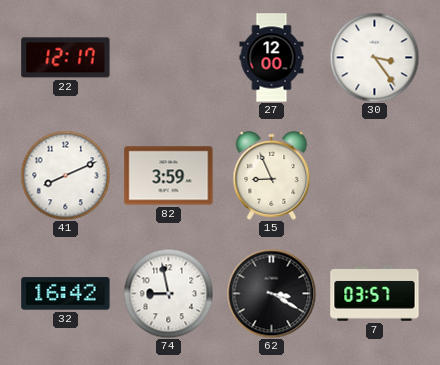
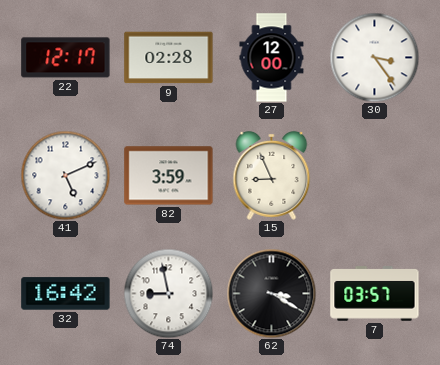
9: none -> 02:28 (169, 58)
41: 8:11 -> 5:11 (65, 175)
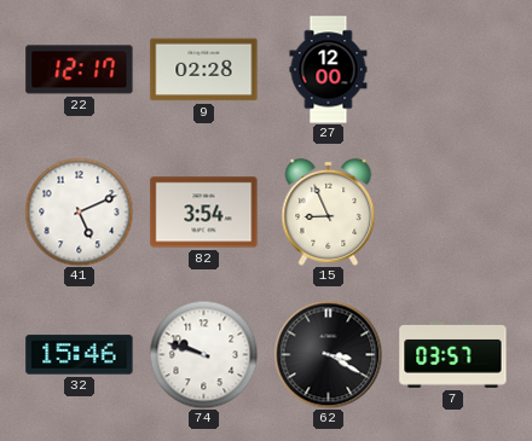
30: 3:24 -> none (374, 57)
82: 3:59 -> 3:54 (204, 213)
32: 16:42 -> 15:46 (80, 355)
74: 8:58 -> 9:48 (203, 354)
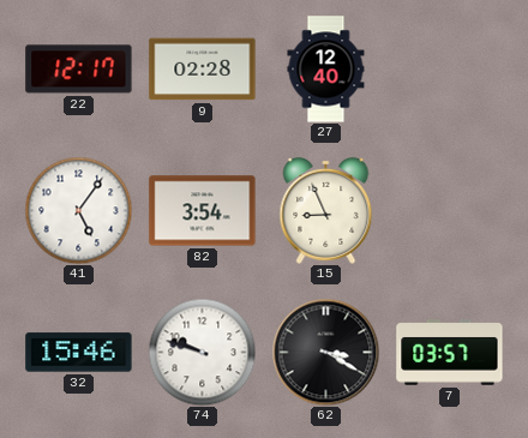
27: 12:00 -> 12:40 (326, 70)
41: 5:11 -> 5:06 (78, 210)
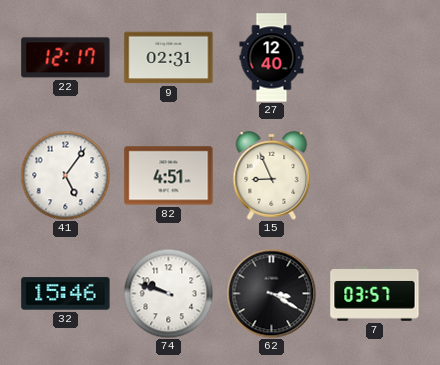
9: 02:28 -> 02:31 (169, 58)
82: 3:54 -> 4:51 (169, 176)
